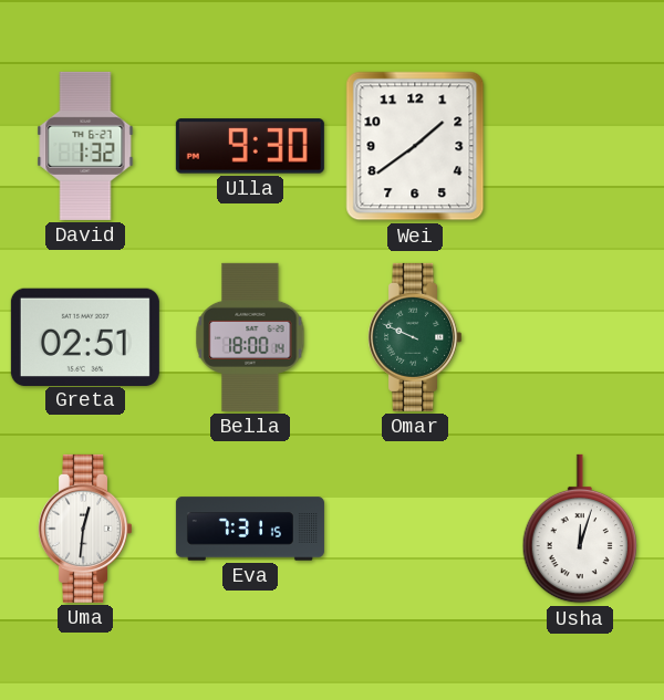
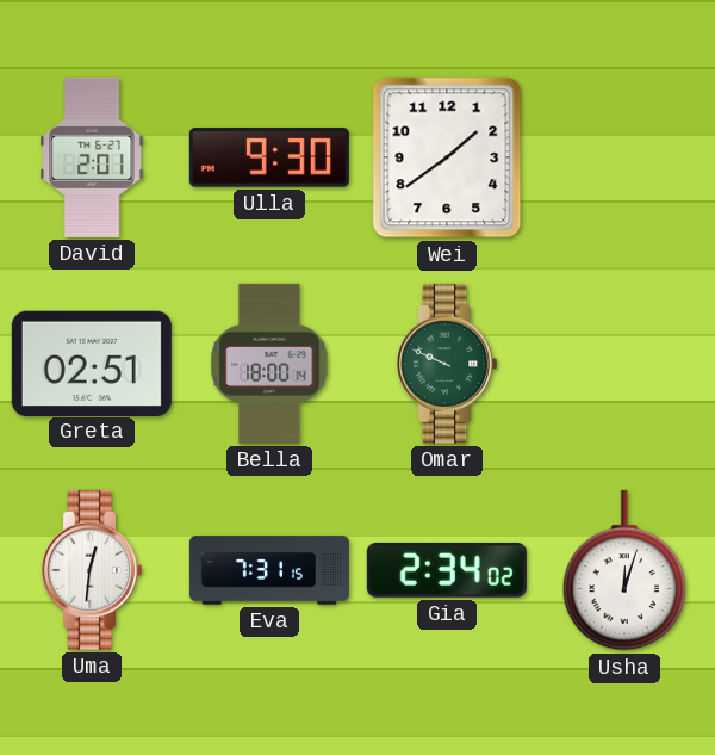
David: 1:32 -> 2:01 (92, 157)
Gia: none -> 2:34 (447, 570)
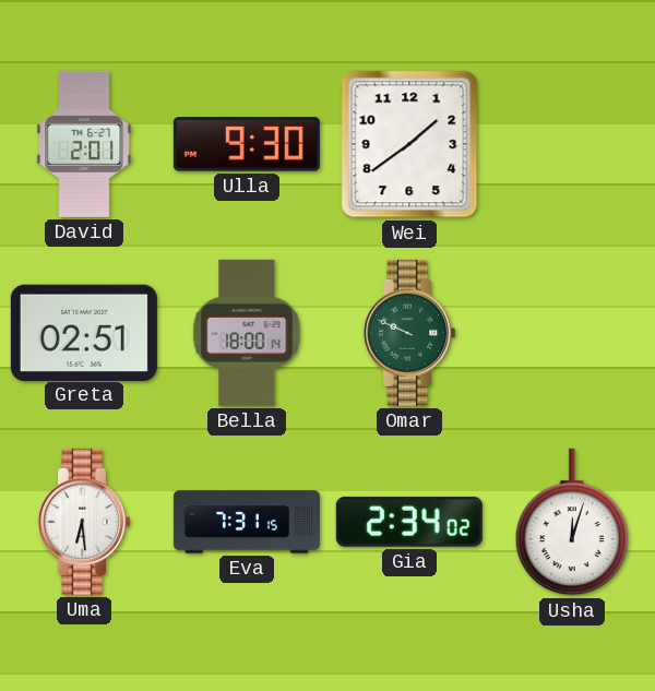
Uma: 12:31 -> 6:29 (84, 522)
